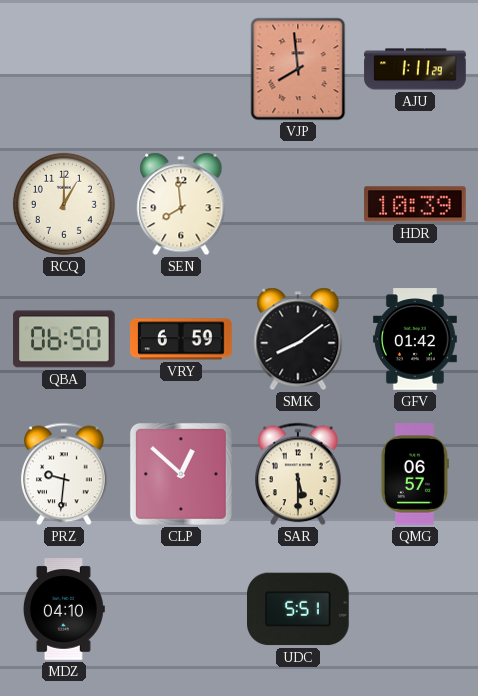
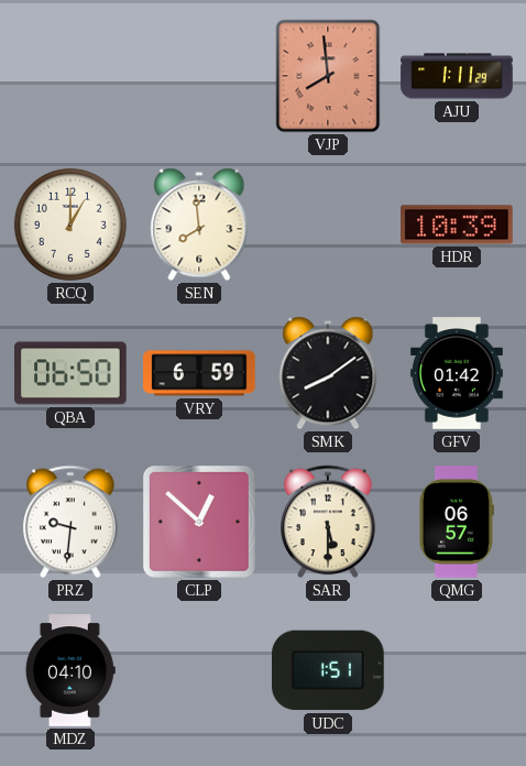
UDC: 5:51 -> 1:51 (329, 670)
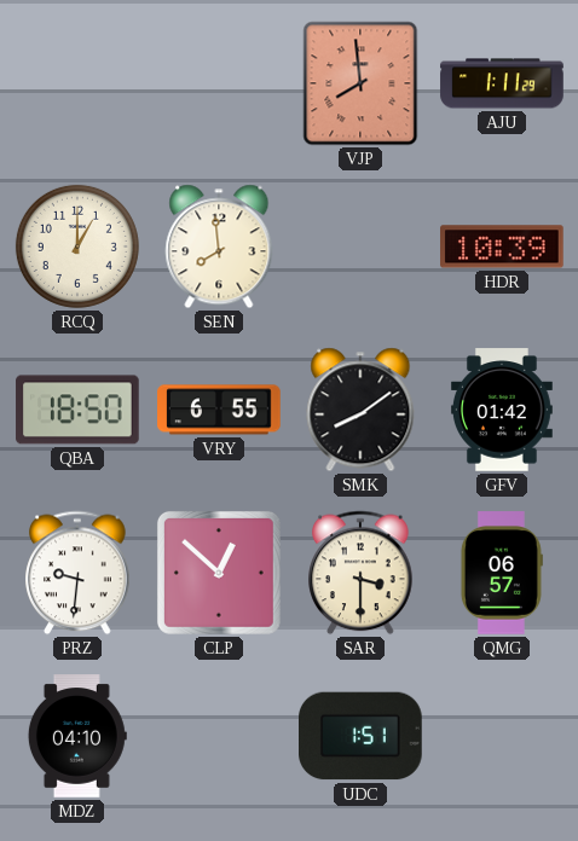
QBA: 06:50 -> 18:50 (77, 410)
VRY: 6:59 -> 6:55 (219, 410)
SAR: 5:30 -> 3:30 (360, 573)
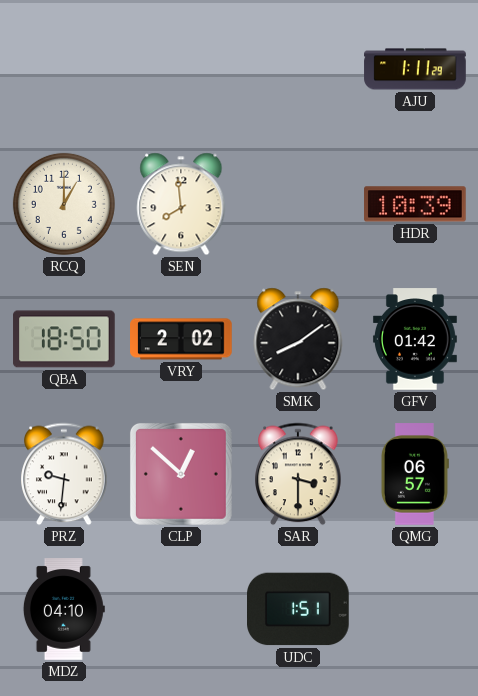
VJP: 7:59 -> none (360, 83)
VRY: 6:55 -> 2:02 (181, 339)
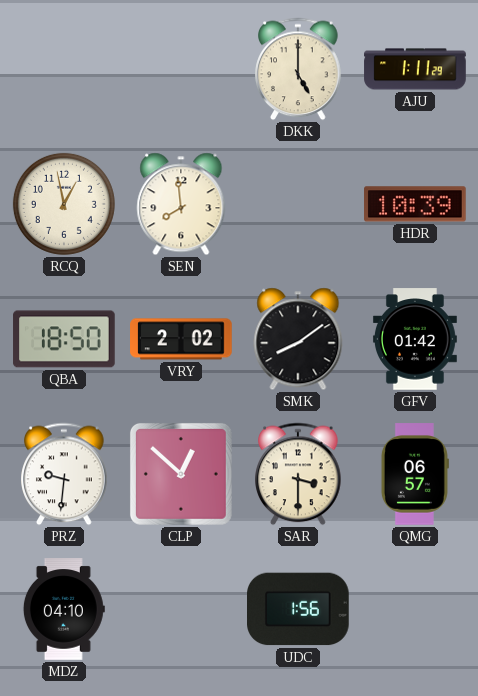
DKK: none -> 5:00 (298, 69)
RCQ: 1:00 -> 12:58 (64, 204)
UDC: 1:51 -> 1:56 (299, 609)
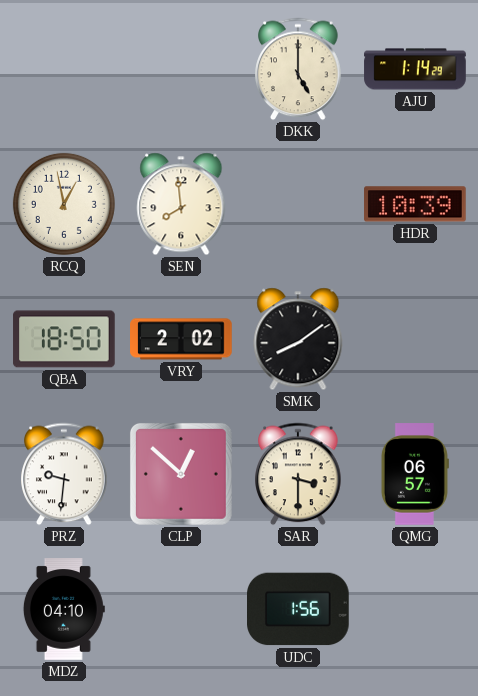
AJU: 1:11 -> 1:14 (415, 69)
GFV: 01:42 -> none (415, 339)
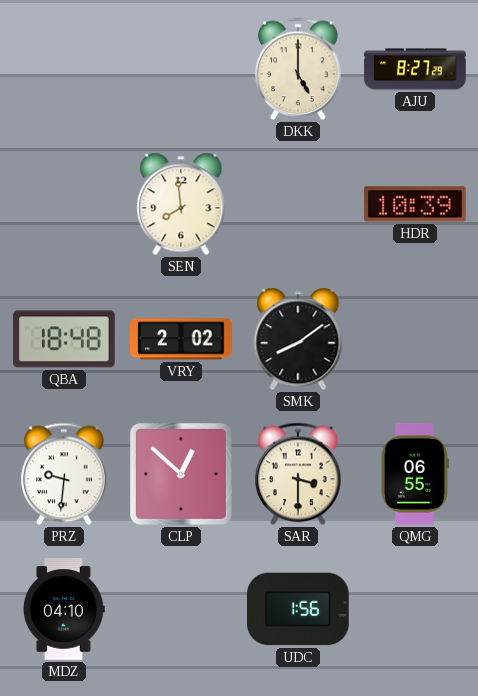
AJU: 1:14 -> 8:27 (415, 69)
RCQ: 12:58 -> none (64, 204)
QBA: 18:50 -> 18:48 (64, 339)
QMG: 06:57 -> 06:55 (414, 474)
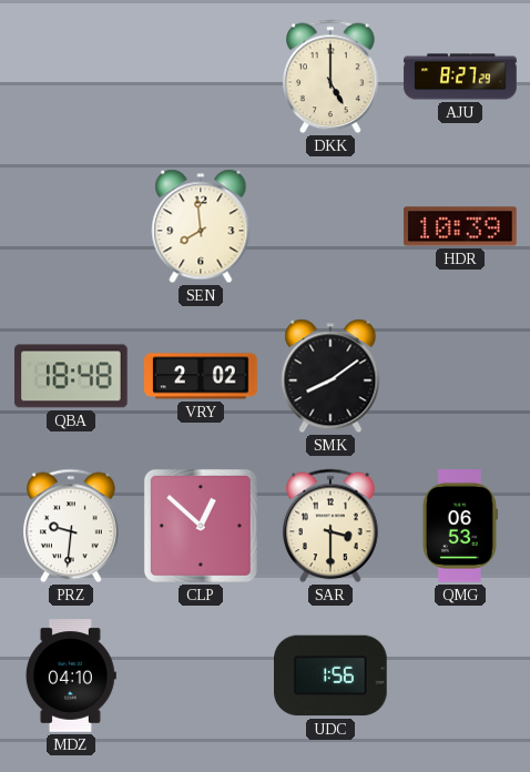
QMG: 06:55 -> 06:53 (459, 526)
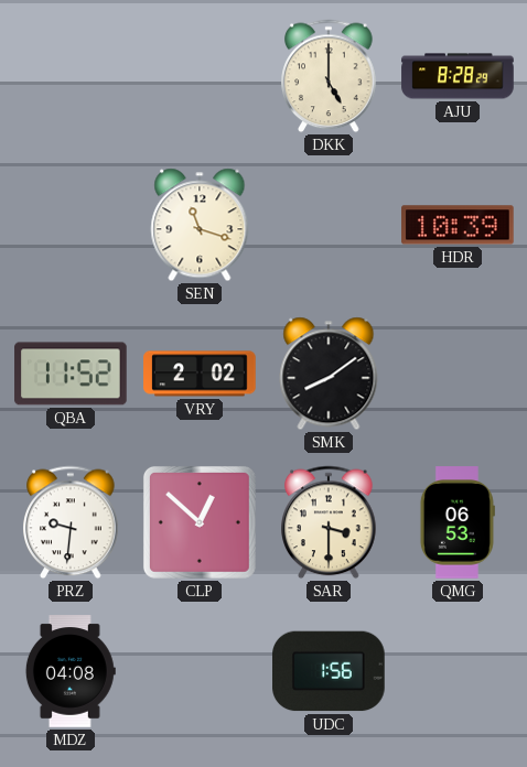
AJU: 8:27 -> 8:28 (458, 76)
SEN: 7:59 -> 11:18 (200, 225)
QBA: 18:48 -> 11:52 (71, 374)
MDZ: 04:10 -> 04:08 (71, 671)
